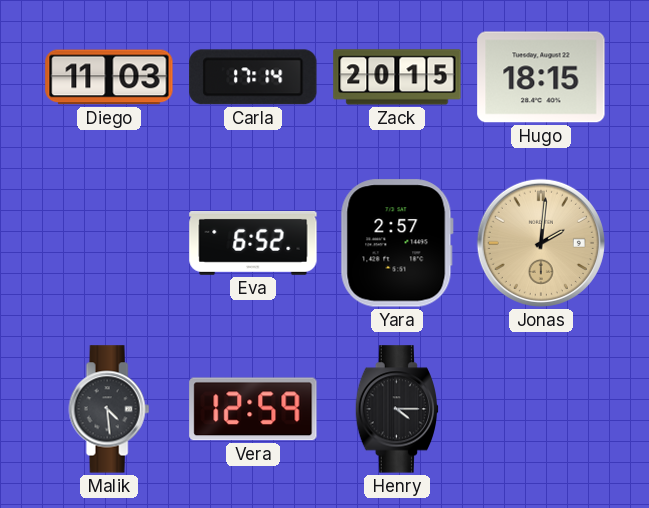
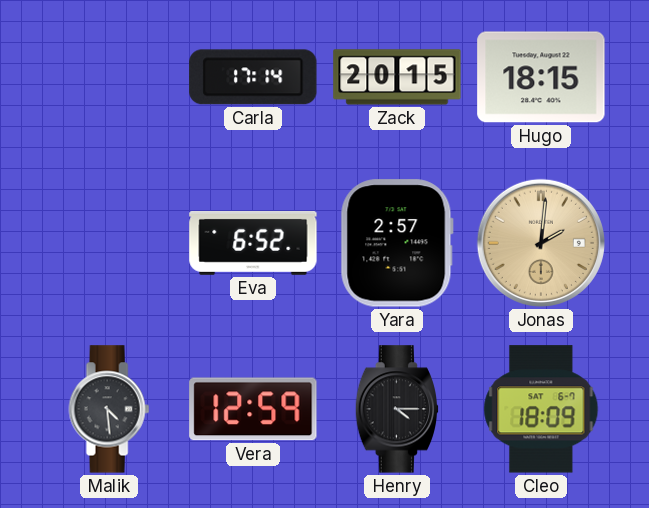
Diego: 11:03 -> none (109, 77)
Cleo: none -> 18:09 (541, 409)
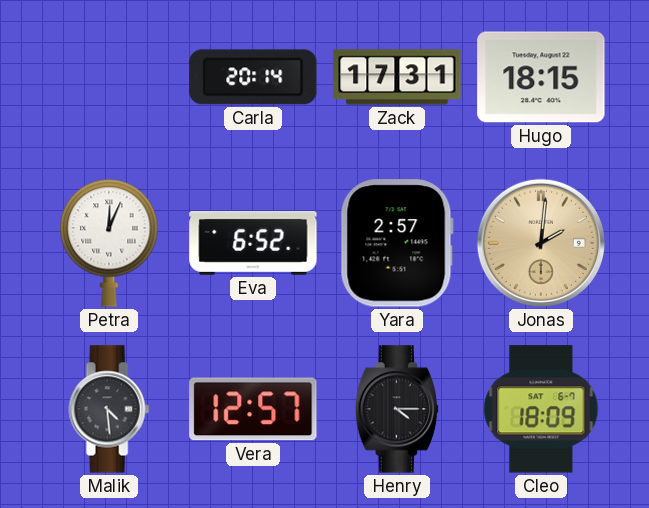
Carla: 17:14 -> 20:14 (253, 77)
Zack: 20:15 -> 17:31 (397, 77)
Petra: none -> 12:04 (109, 243)
Vera: 12:59 -> 12:57 (253, 409)
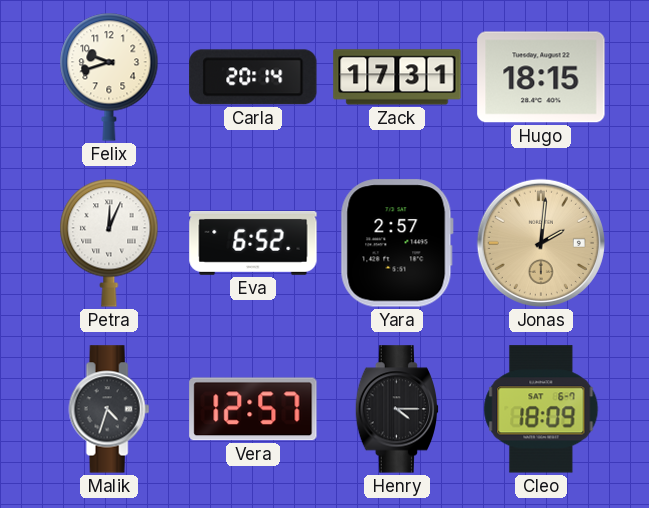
Felix: none -> 9:42 (109, 77)
Malik: 4:29 -> 4:33 (109, 409)
